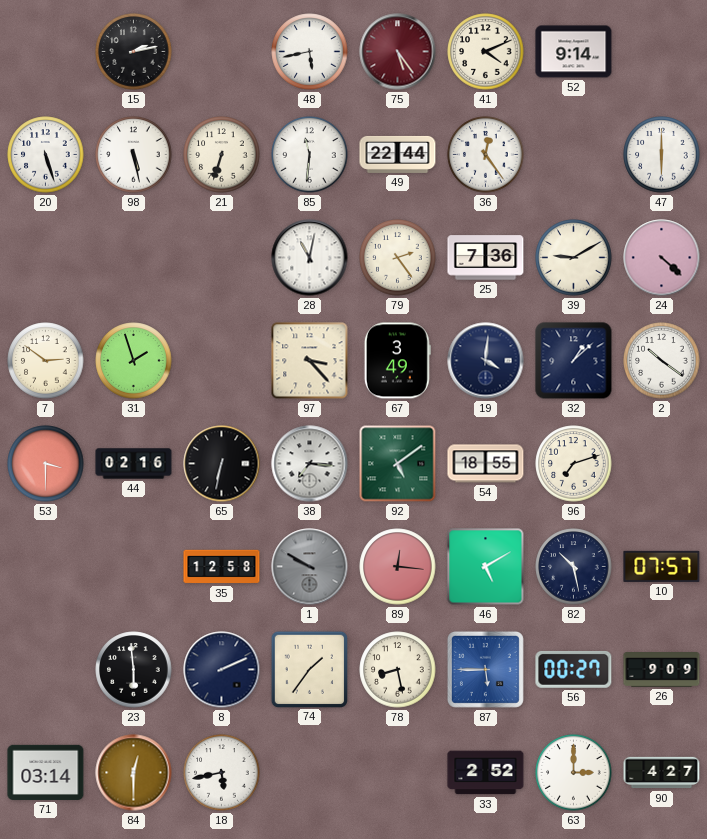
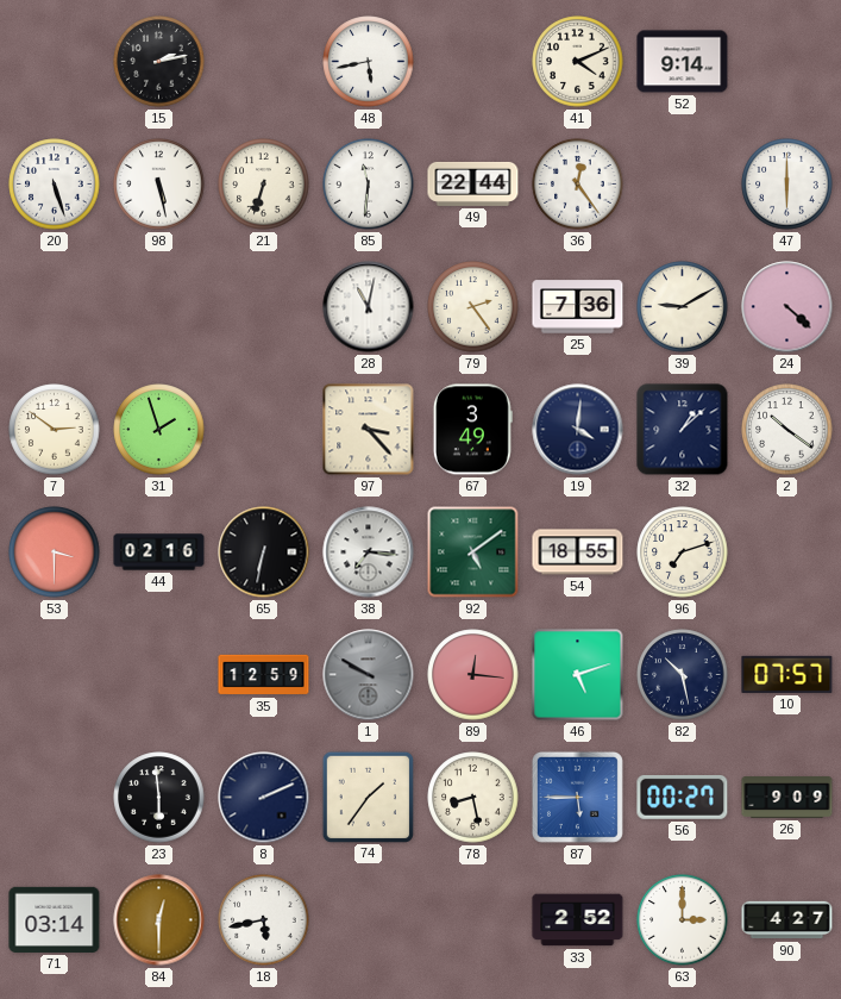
75: 5:24 -> none (398, 52)
35: 12:58 -> 12:59 (264, 675)
46: 5:10 -> 5:12 (578, 675)
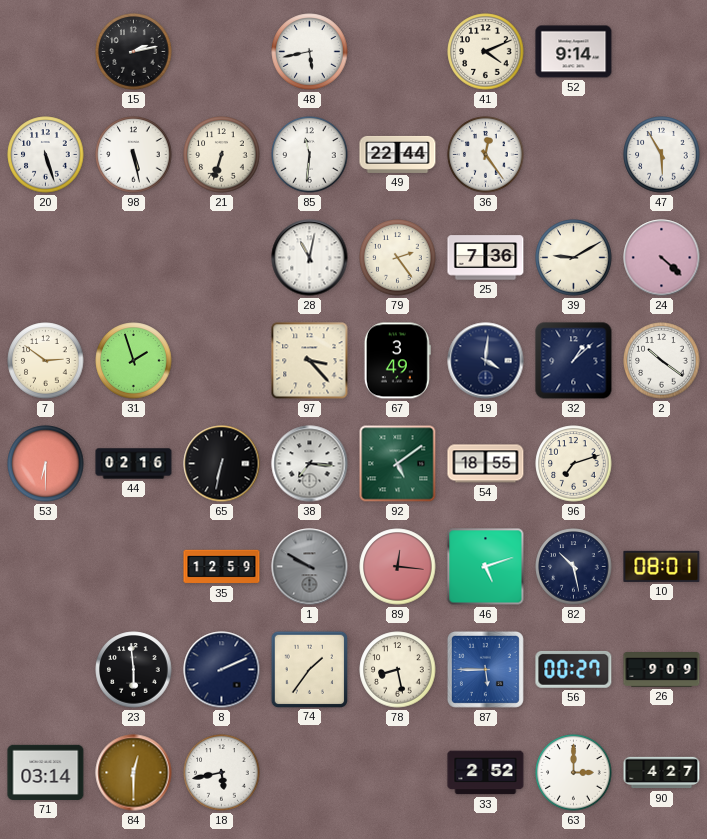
47: 6:00 -> 5:55 (662, 155)
53: 3:30 -> 6:30 (46, 464)
10: 07:57 -> 08:01 (662, 566)
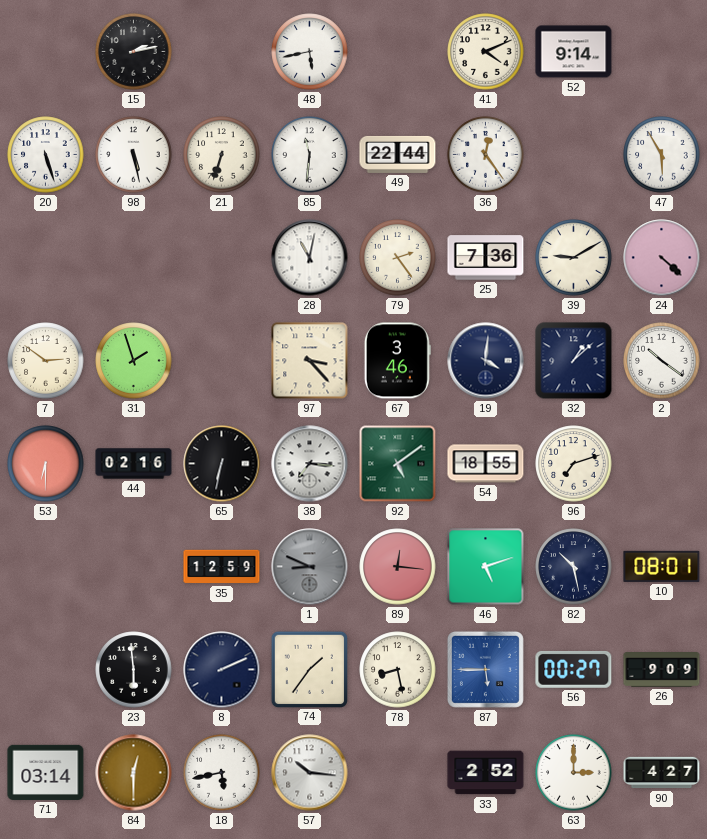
67: 3:49 -> 3:46 (397, 361)
1: 9:50 -> 8:49 (310, 567)
57: none -> 10:16 (310, 773)
